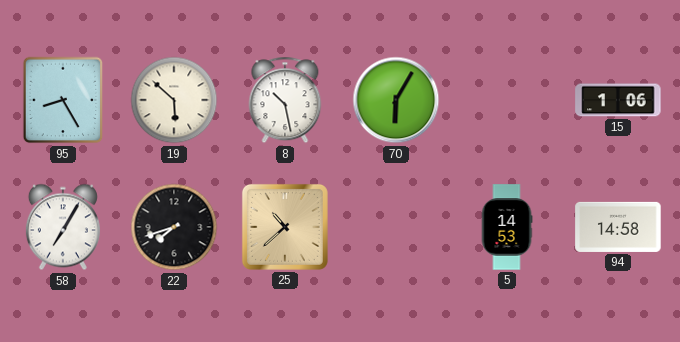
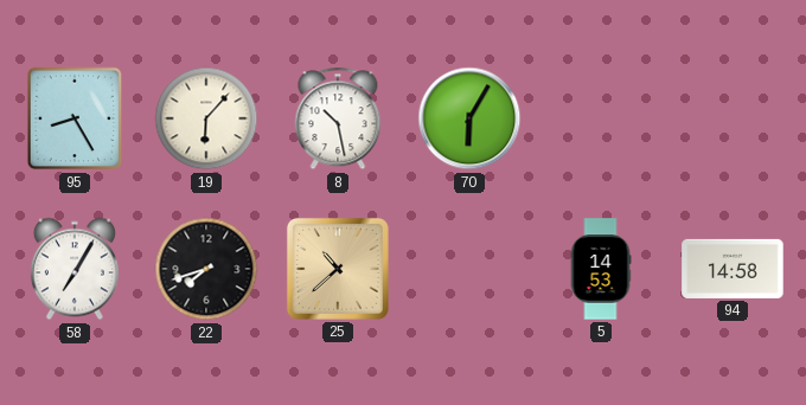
19: 5:52 -> 6:07 (206, 118)
15: 1:06 -> none (618, 100)
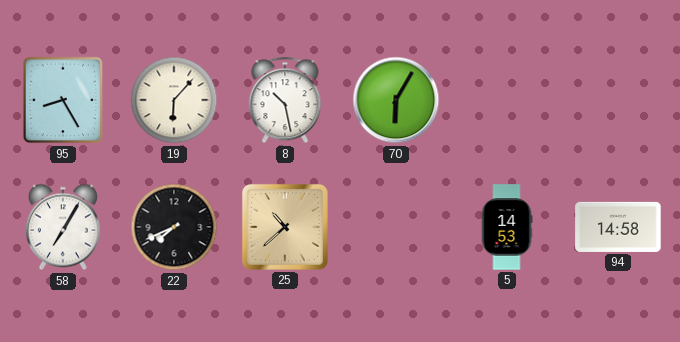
22: 7:42 -> 7:41 (174, 227)
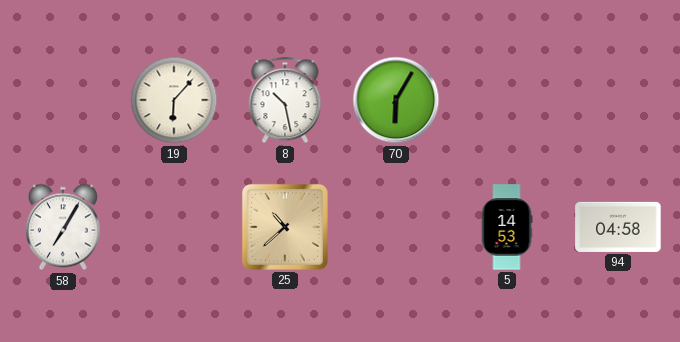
95: 8:25 -> none (63, 100)
22: 7:41 -> none (174, 227)
94: 14:58 -> 04:58 (618, 227)
